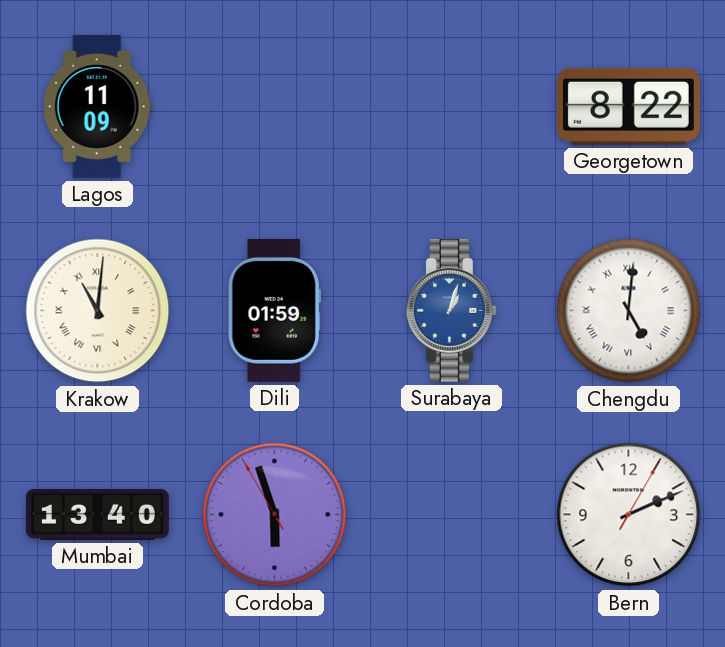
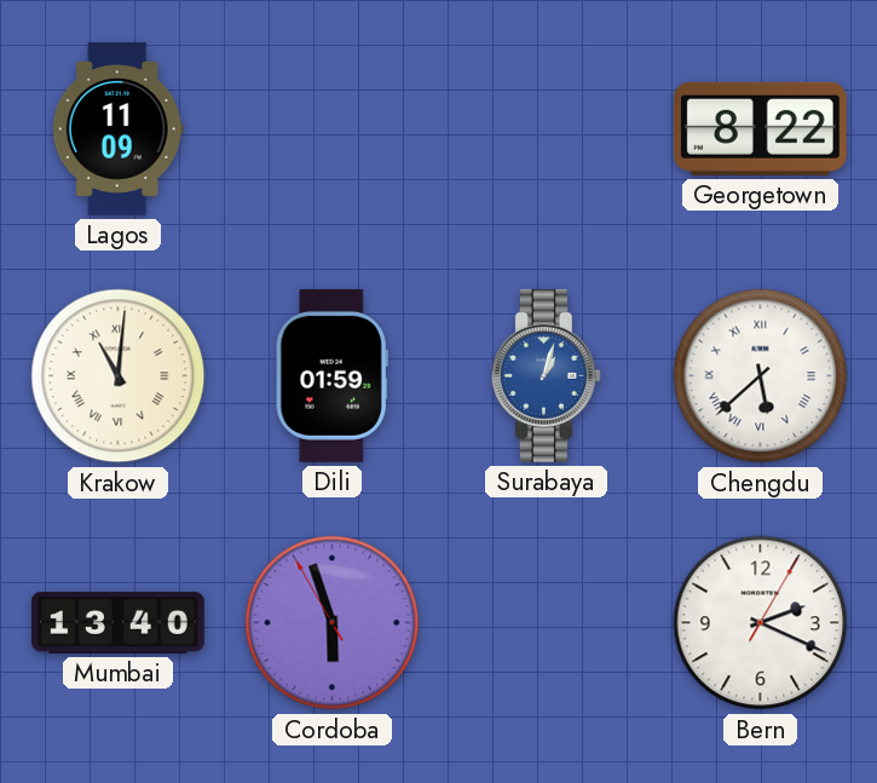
Chengdu: 5:01 -> 5:38 (761, 376)
Bern: 2:11 -> 2:19 (761, 623)
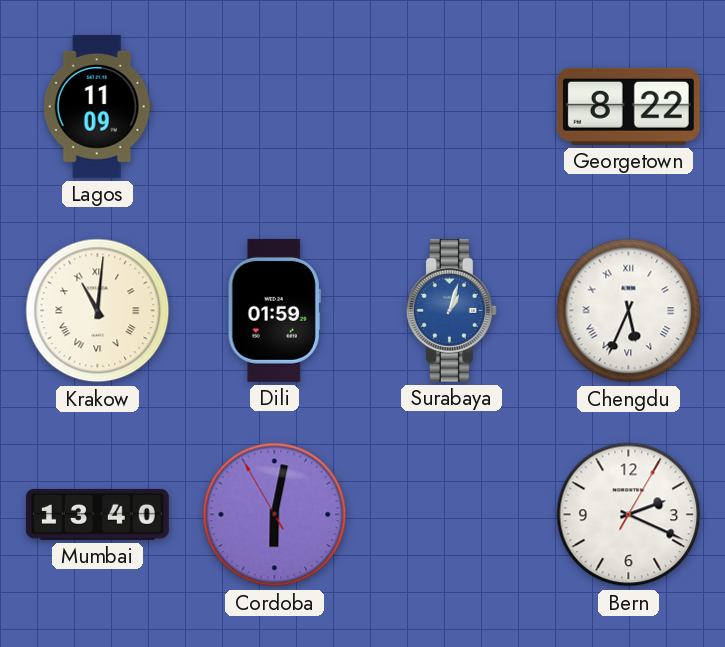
Chengdu: 5:38 -> 5:34 (629, 311)
Cordoba: 5:56 -> 6:01 (275, 515)
